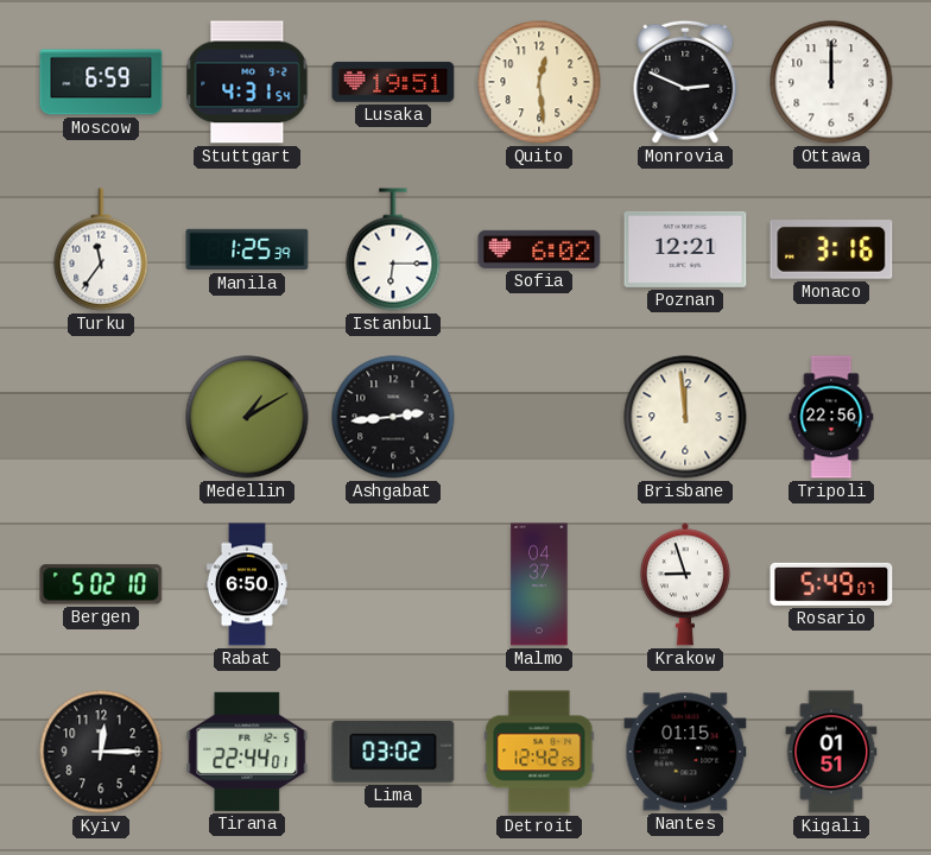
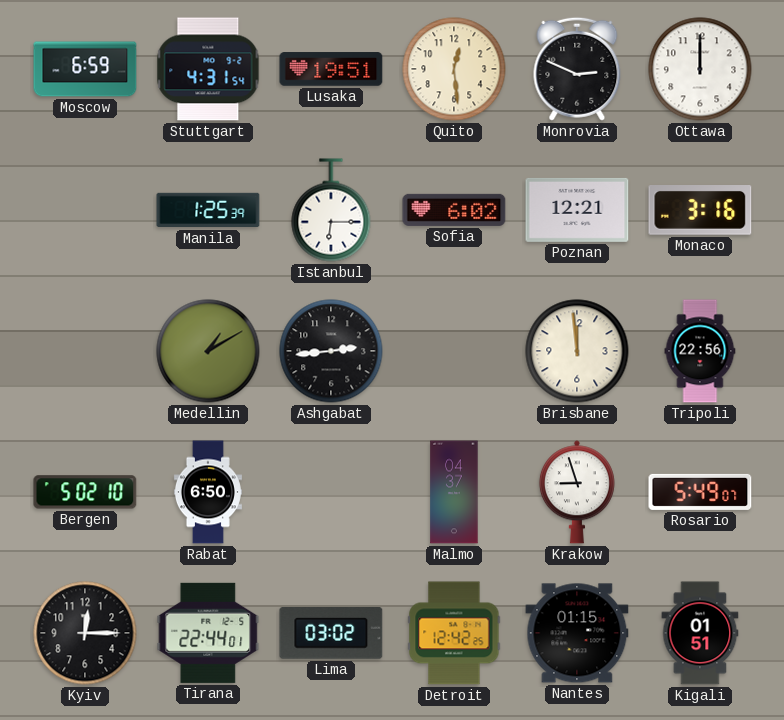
Turku: 11:36 -> none (101, 249)
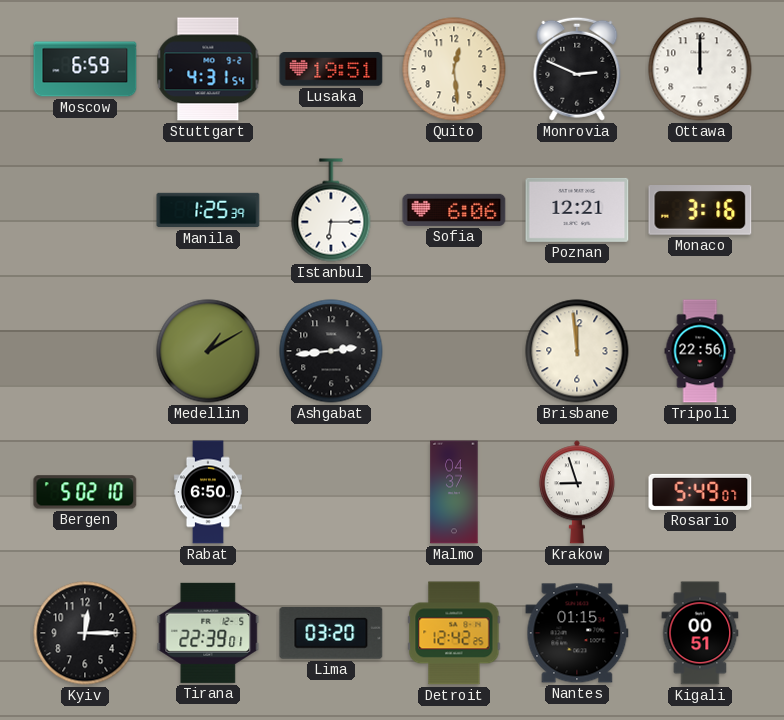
Sofia: 6:02 -> 6:06 (454, 210)
Tirana: 22:44 -> 22:39 (208, 633)
Lima: 03:02 -> 03:20 (331, 634)
Kigali: 01:51 -> 00:51 (700, 633)
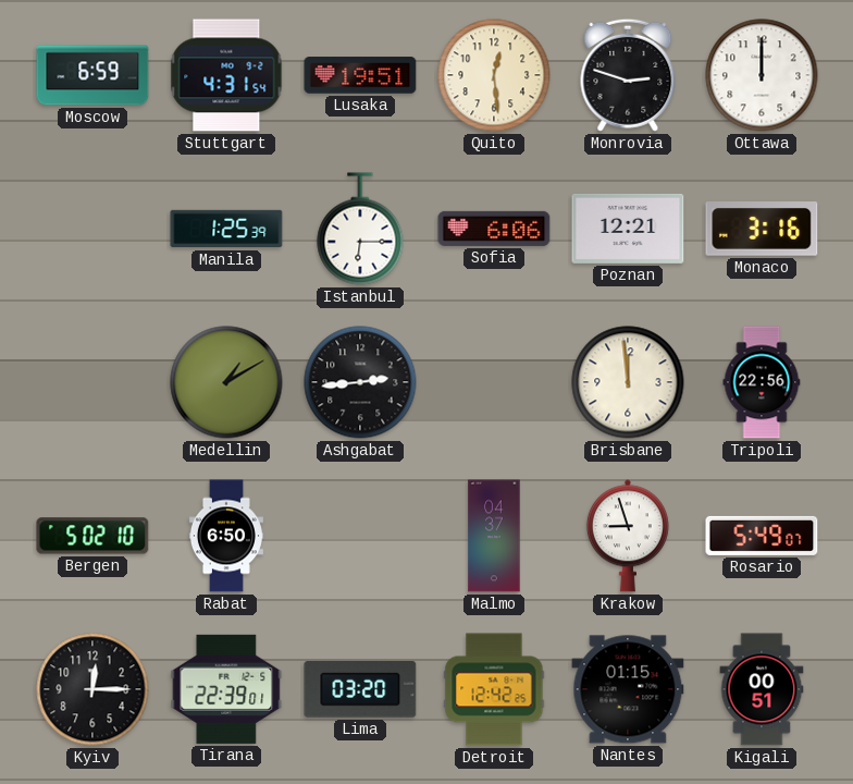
Monrovia: 2:49 -> 2:48 (628, 75)
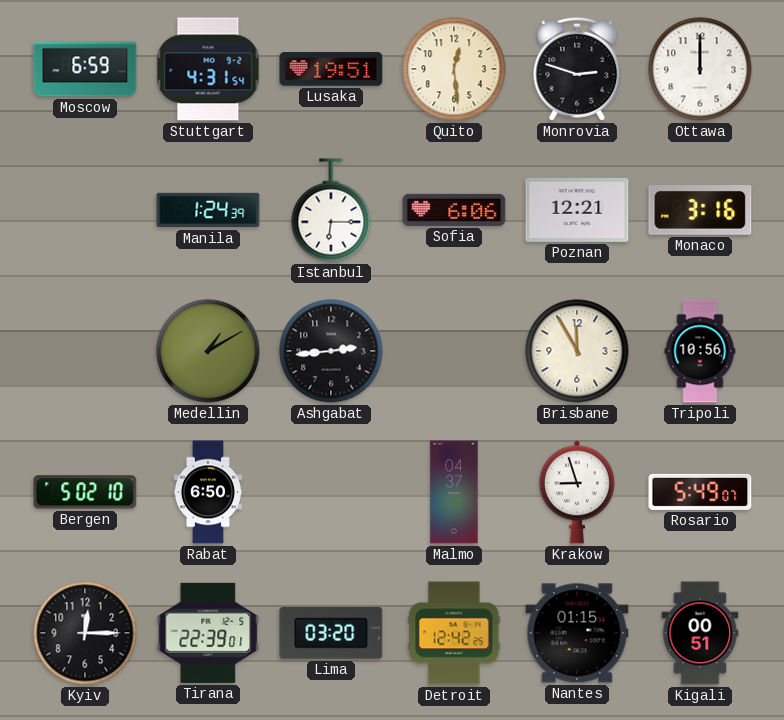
Manila: 1:25 -> 1:24 (208, 210)
Brisbane: 11:59 -> 11:55 (577, 351)
Tripoli: 22:56 -> 10:56 (700, 351)
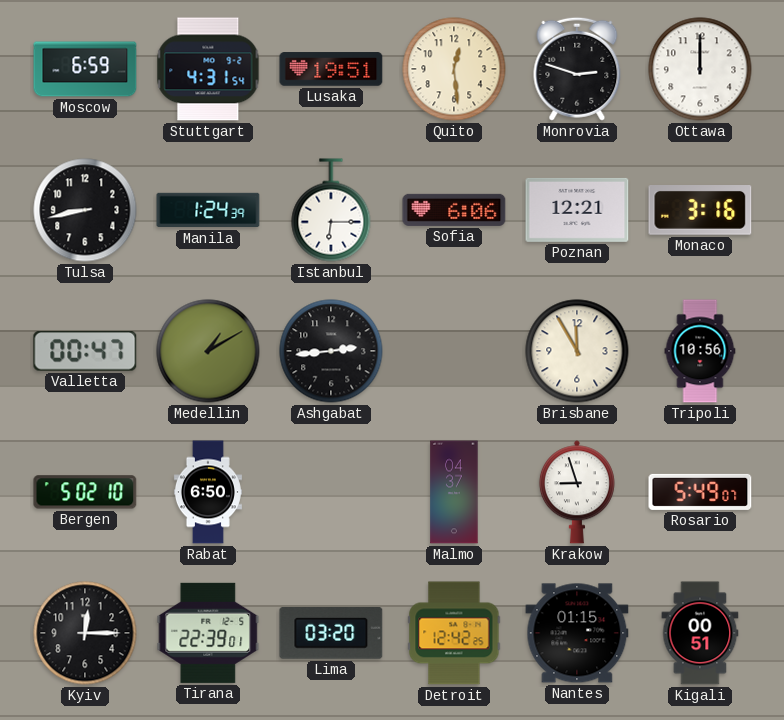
Tulsa: none -> 8:43 (85, 210)
Valletta: none -> 00:47 (85, 351)
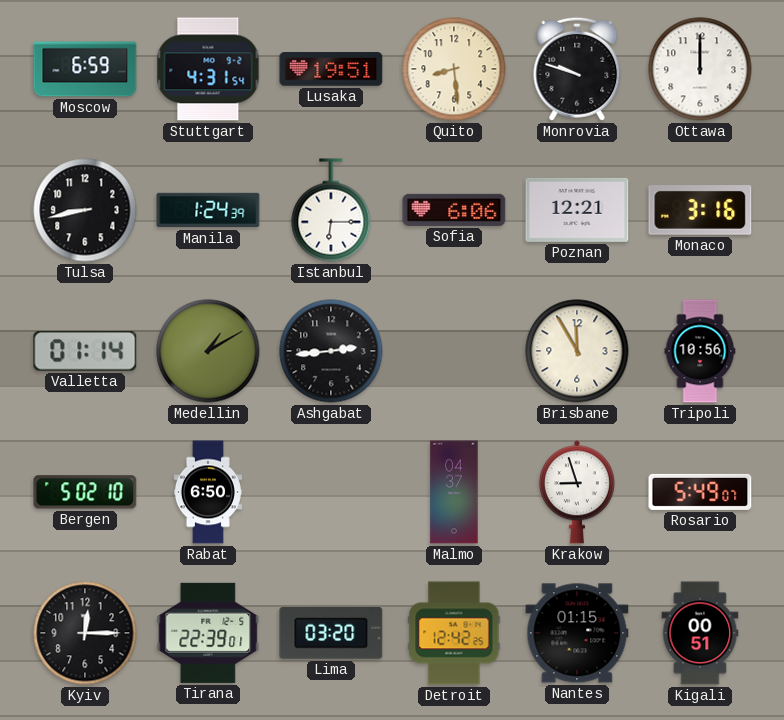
Quito: 12:29 -> 8:29 (454, 69)
Monrovia: 2:48 -> 9:48 (577, 69)
Valletta: 00:47 -> 01:14 (85, 351)
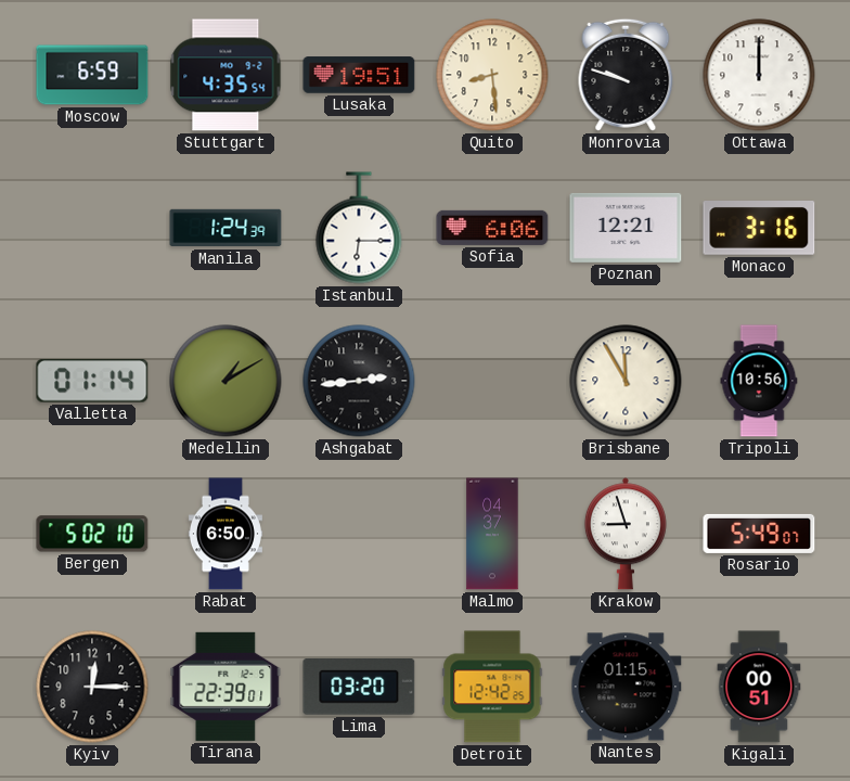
Stuttgart: 4:31 -> 4:35 (226, 75)
Tulsa: 8:43 -> none (85, 210)
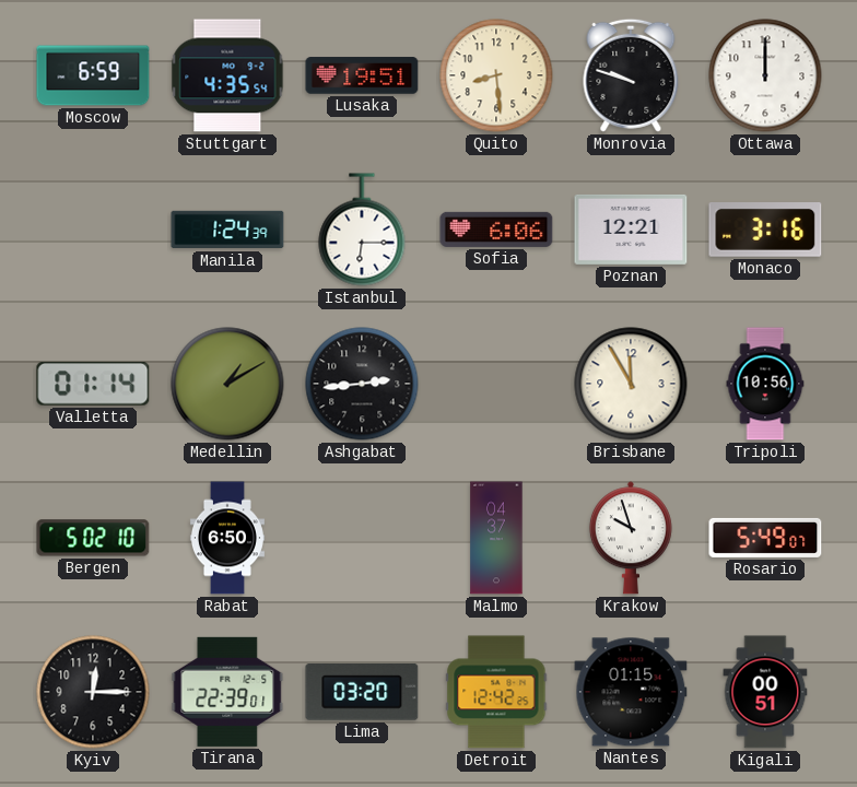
Krakow: 8:57 -> 9:57 (631, 538)
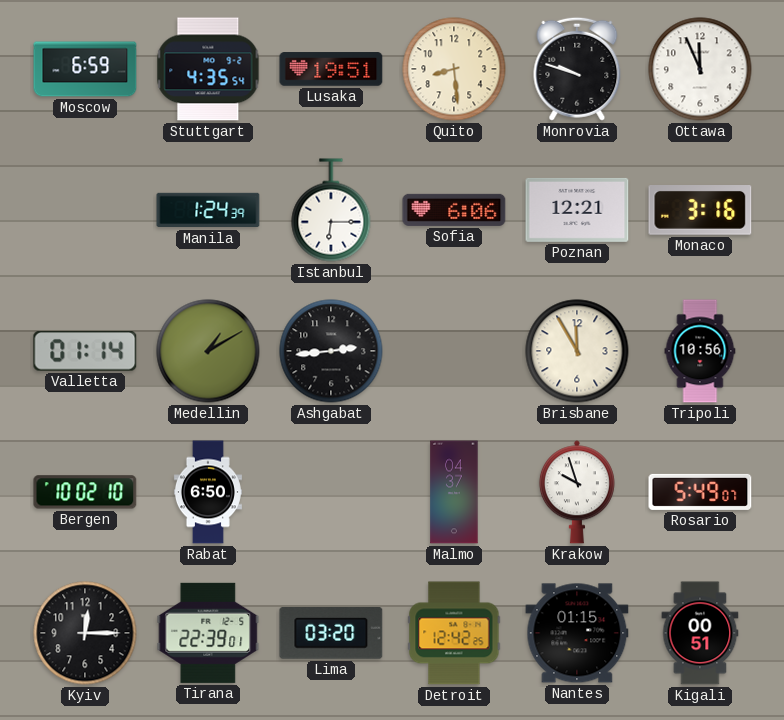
Ottawa: 12:00 -> 11:56 (700, 69)
Bergen: 5:02 -> 10:02 (85, 492)
